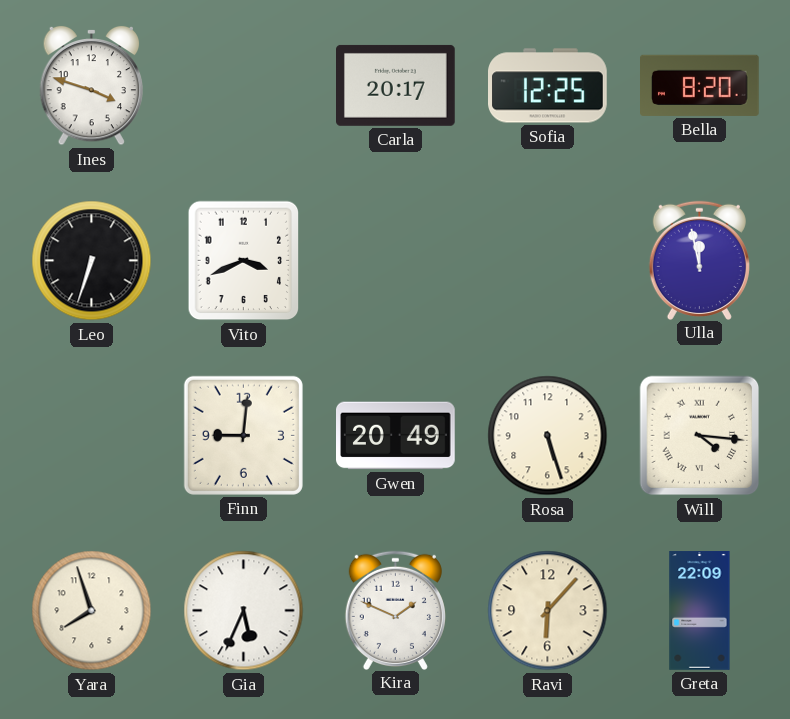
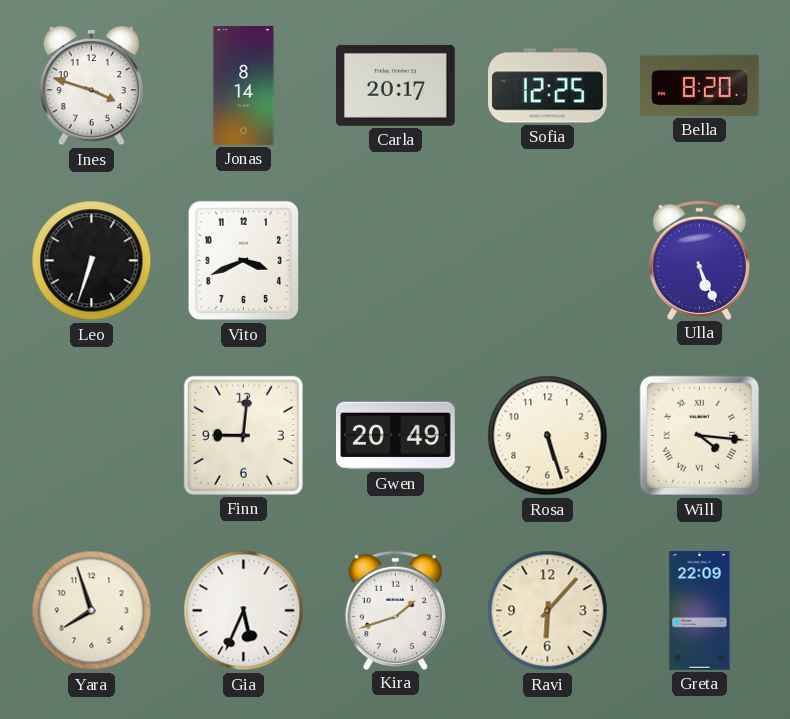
Jonas: none -> 8:14 (244, 86)
Ulla: 11:58 -> 5:26 (699, 260)
Kira: 1:49 -> 1:42 (395, 610)
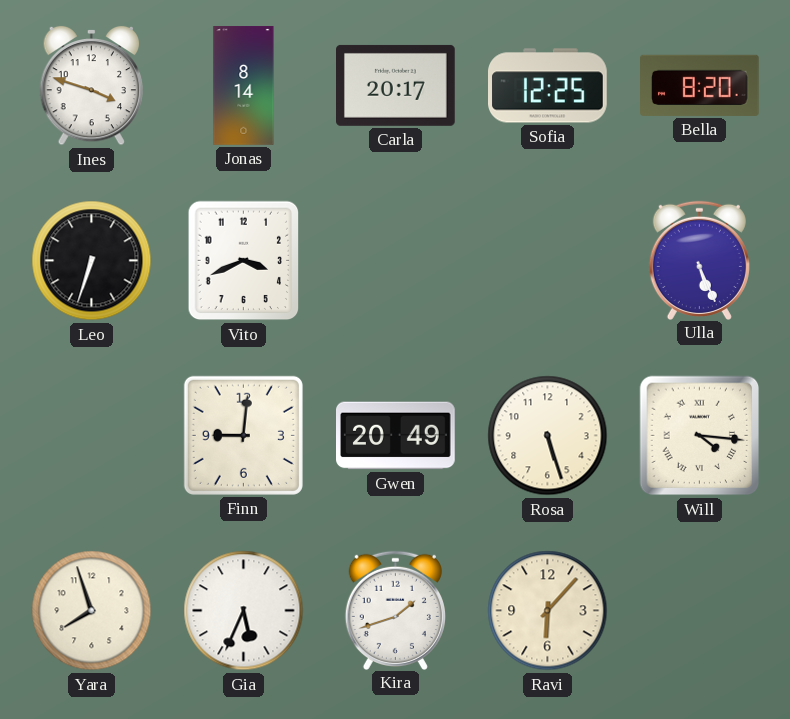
Greta: 22:09 -> none (700, 611)
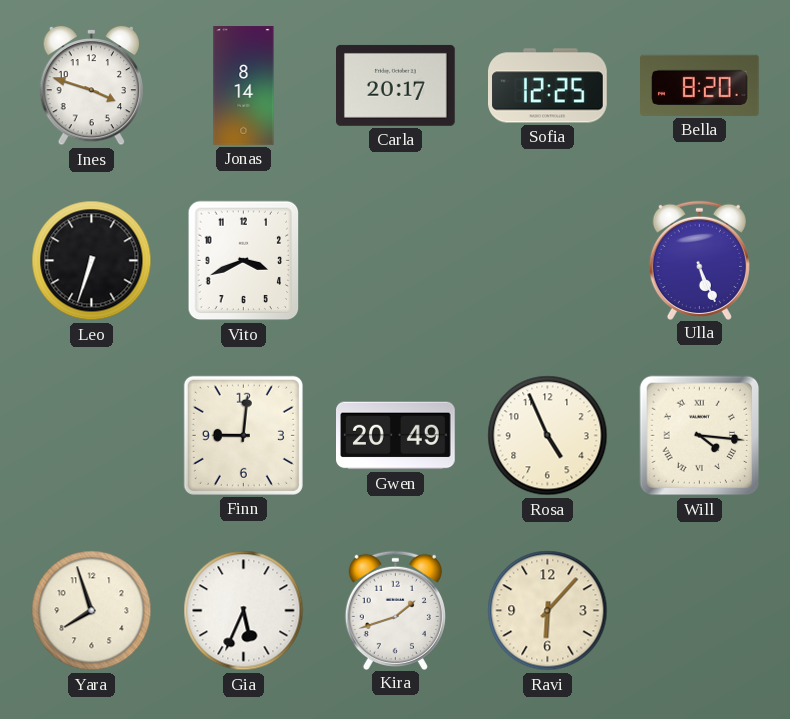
Rosa: 5:27 -> 4:56 (548, 436)
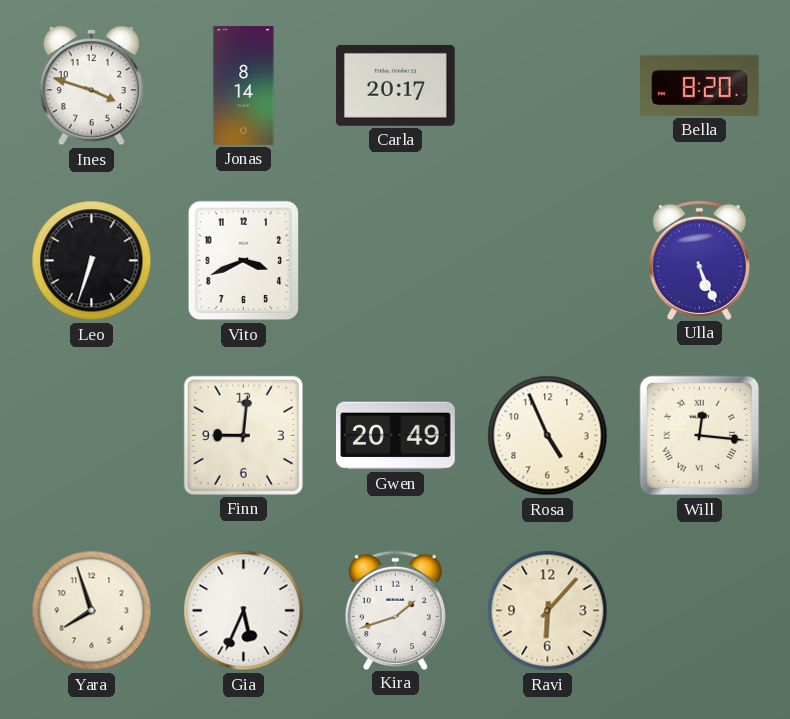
Sofia: 12:25 -> none (548, 86)
Will: 4:16 -> 12:16 (700, 436)
